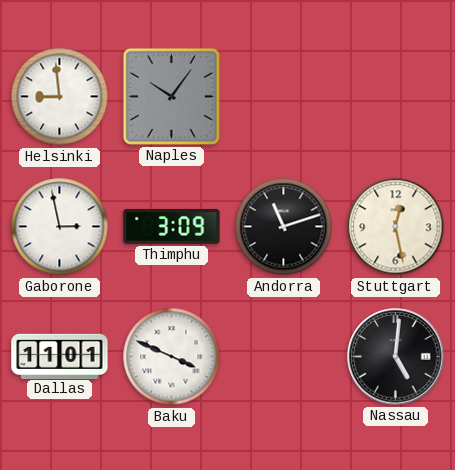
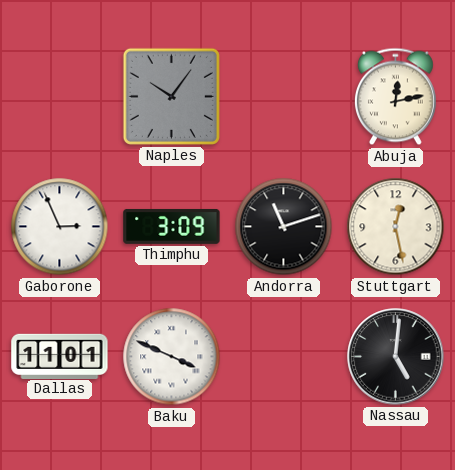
Helsinki: 8:59 -> none (60, 97)
Abuja: none -> 12:13 (395, 97)
Gaborone: 2:58 -> 2:56 (60, 227)
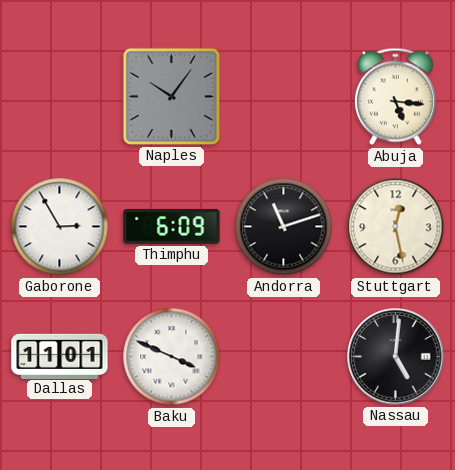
Abuja: 12:13 -> 5:16 (395, 97)
Gaborone: 2:56 -> 2:55 (60, 227)
Thimphu: 3:09 -> 6:09 (172, 226)
